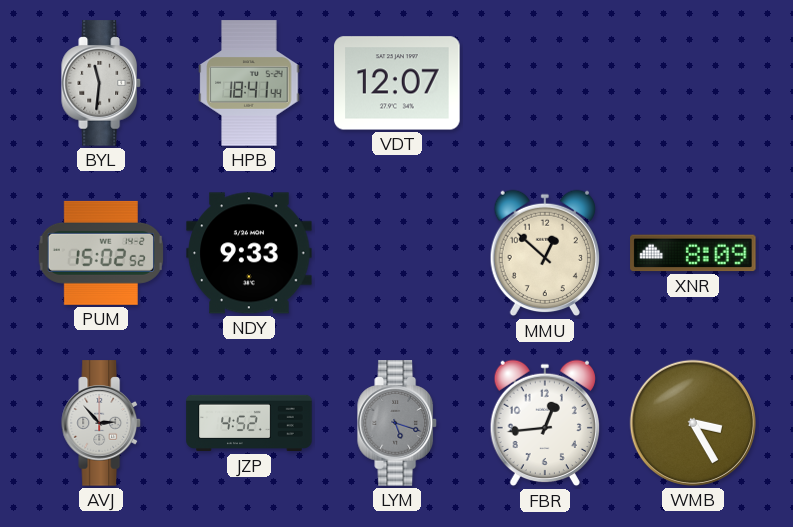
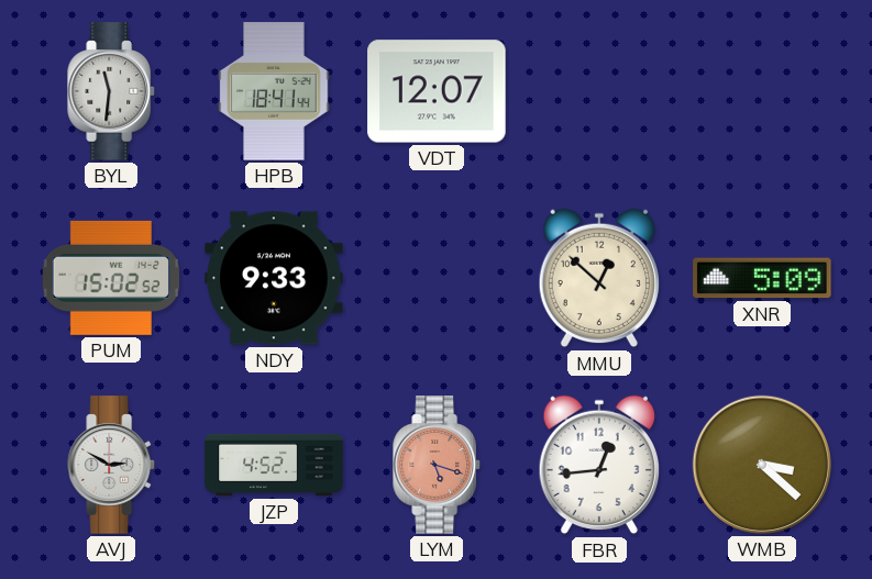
XNR: 8:09 -> 5:09 (762, 278)
AVJ: 2:53 -> 2:50 (112, 465)
LYM dial: grey -> salmon (438, 465)
WMB: 3:25 -> 3:22 (762, 465)
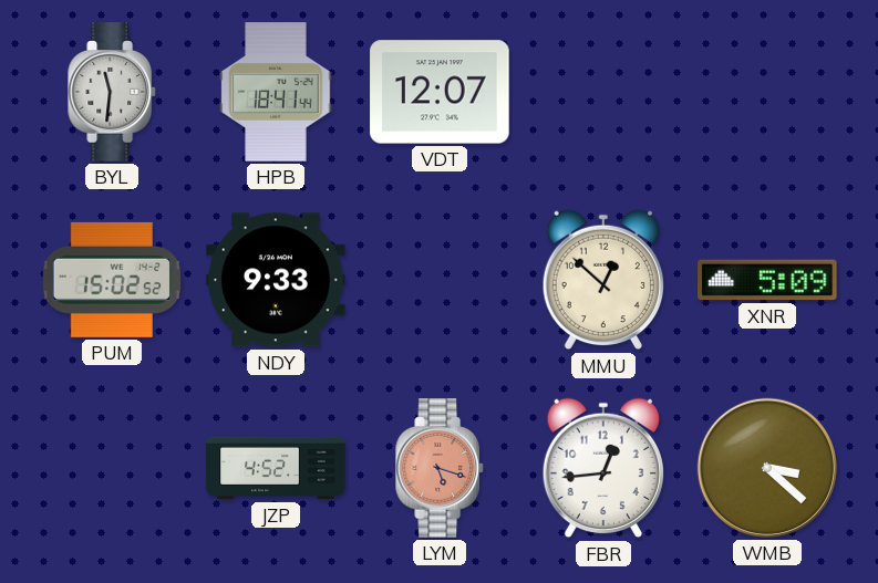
AVJ: 2:50 -> none (112, 465)
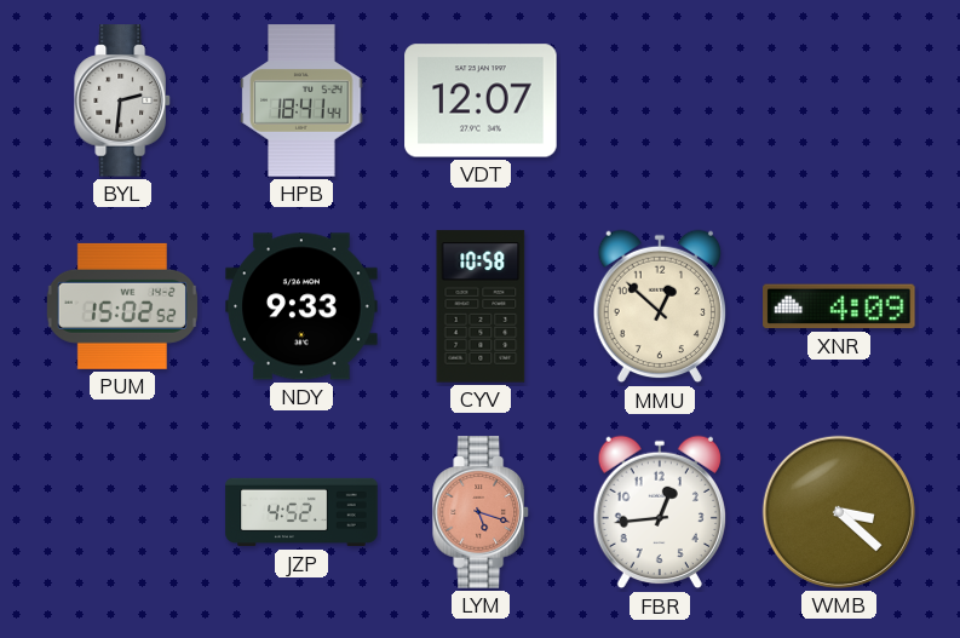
BYL: 11:31 -> 2:31 (123, 100)
CYV: none -> 10:58 (481, 306)
XNR: 5:09 -> 4:09 (839, 306)
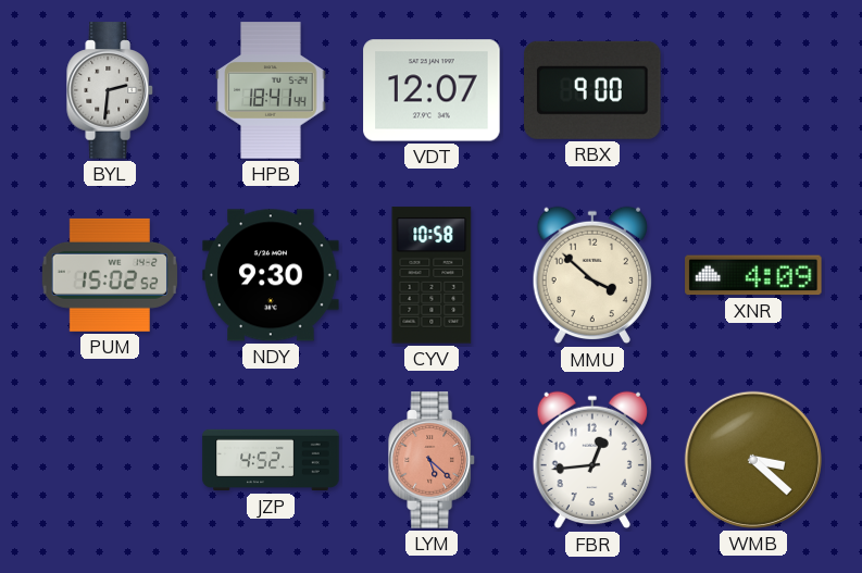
RBX: none -> 9:00 (594, 90)
NDY: 9:33 -> 9:30 (271, 275)
MMU: 12:52 -> 3:52 (591, 275)
LYM: 5:18 -> 5:22 (433, 460)
